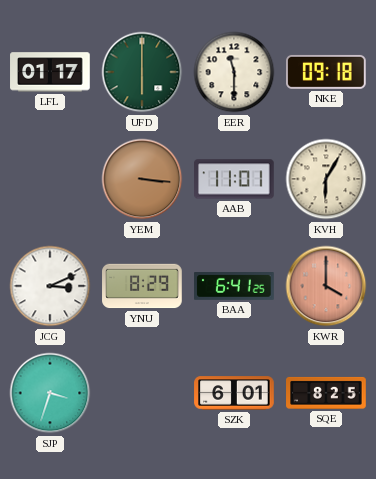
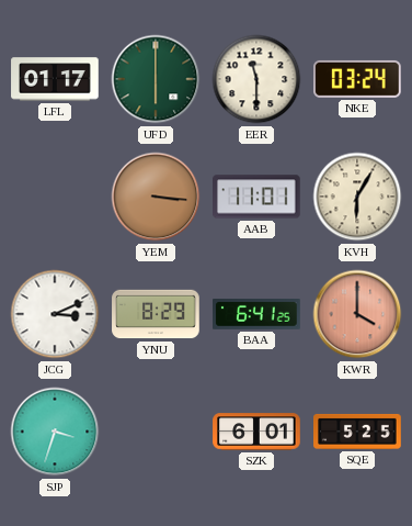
NKE: 09:18 -> 03:24 (357, 79)
SQE: 8:25 -> 5:25 (357, 432)
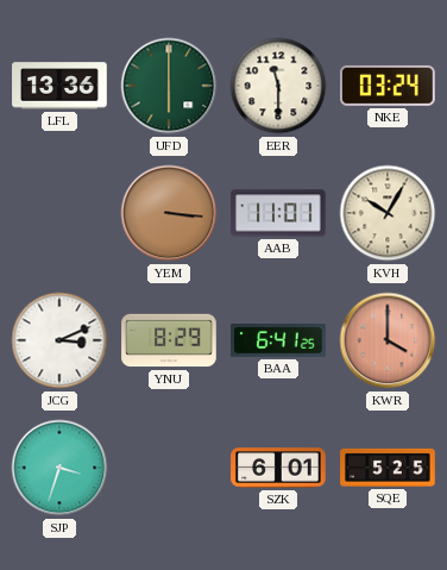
LFL: 01:17 -> 13:36 (59, 86)
KVH: 6:05 -> 10:05 (388, 213)
